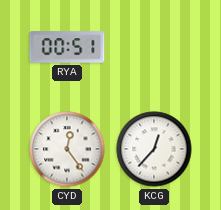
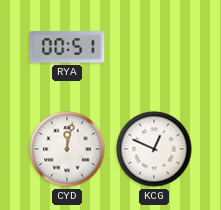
CYD: 12:24 -> 12:02 (67, 149)
KCG: 12:37 -> 12:49 (154, 149)
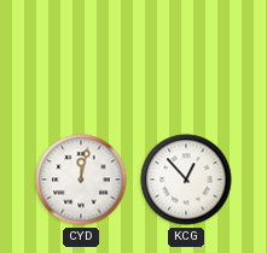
RYA: 00:51 -> none (67, 47)
KCG: 12:49 -> 12:53 (186, 180)
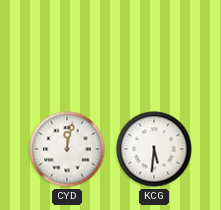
KCG: 12:53 -> 5:31 (154, 149)
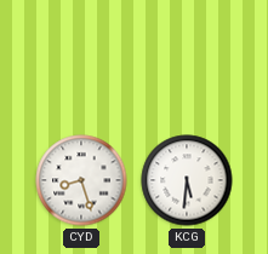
CYD: 12:02 -> 8:27 (81, 180)
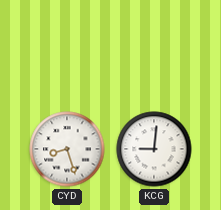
KCG: 5:31 -> 9:01 (154, 149)
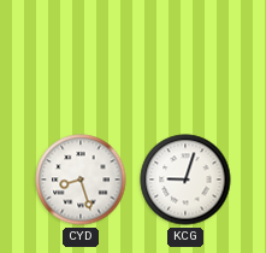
KCG: 9:01 -> 9:03 (185, 180)
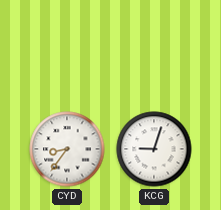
CYD: 8:27 -> 8:36 (67, 149)
